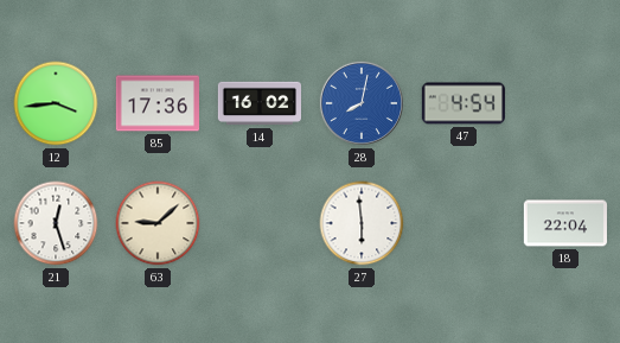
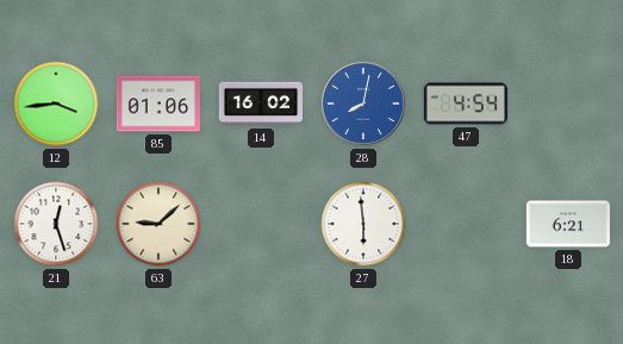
85: 17:36 -> 01:06 (157, 104)
18: 22:04 -> 6:21 (567, 224)
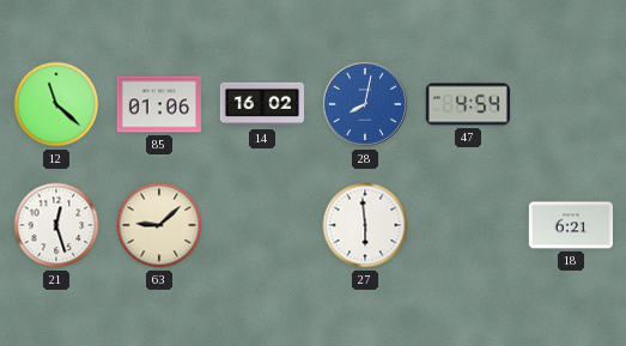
12: 3:44 -> 11:22 (56, 104)
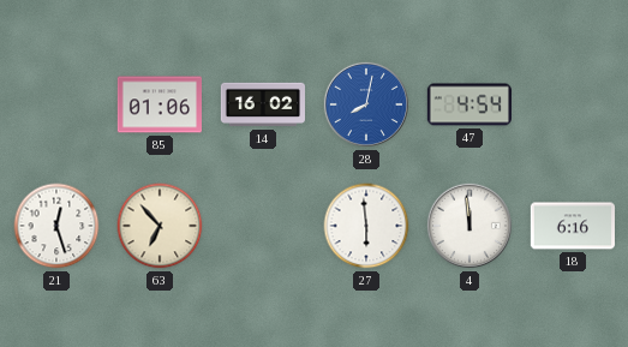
12: 11:22 -> none (56, 104)
63: 9:08 -> 6:53 (160, 226)
4: none -> 11:59 (469, 226)
18: 6:21 -> 6:16 (572, 226)
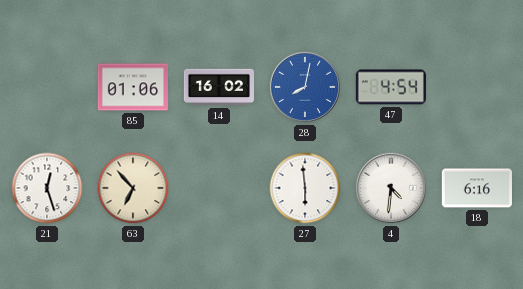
4: 11:59 -> 4:31 (391, 188)
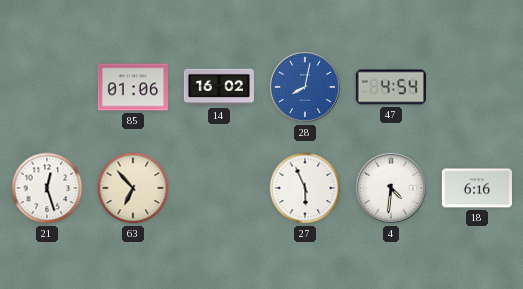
27: 5:59 -> 5:56 (305, 188)
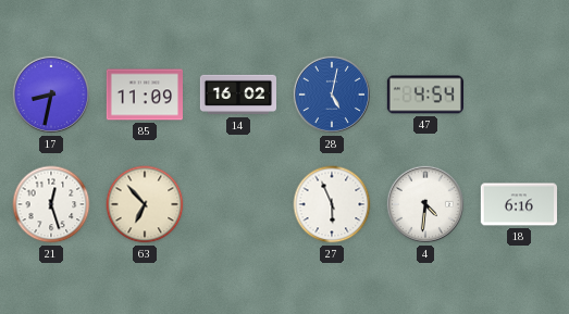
17: none -> 8:32 (51, 95)
85: 01:06 -> 11:09 (144, 95)
28: 8:02 -> 5:02 (332, 95)
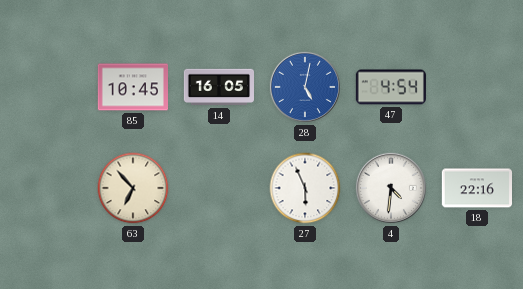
17: 8:32 -> none (51, 95)
85: 11:09 -> 10:45 (132, 87)
14: 16:02 -> 16:05 (218, 87)
21: 12:27 -> none (51, 204)
18: 6:16 -> 22:16 (476, 188)
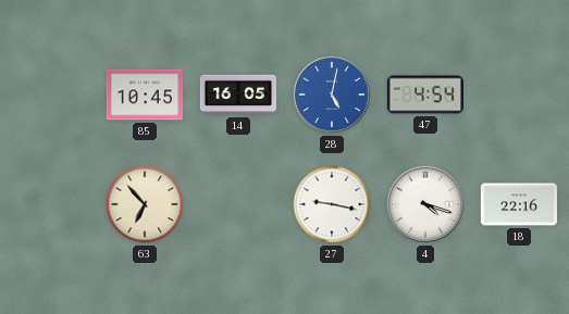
27: 5:56 -> 9:17 (332, 204)
4: 4:31 -> 4:18 (425, 204)
